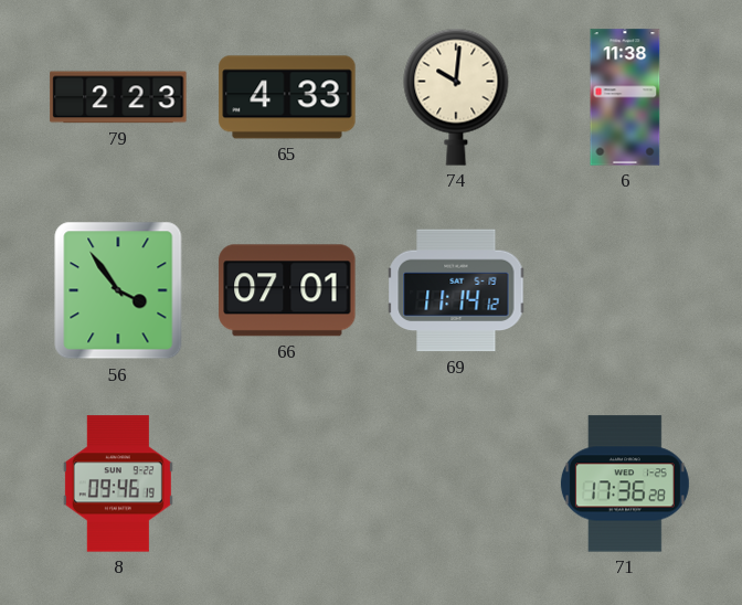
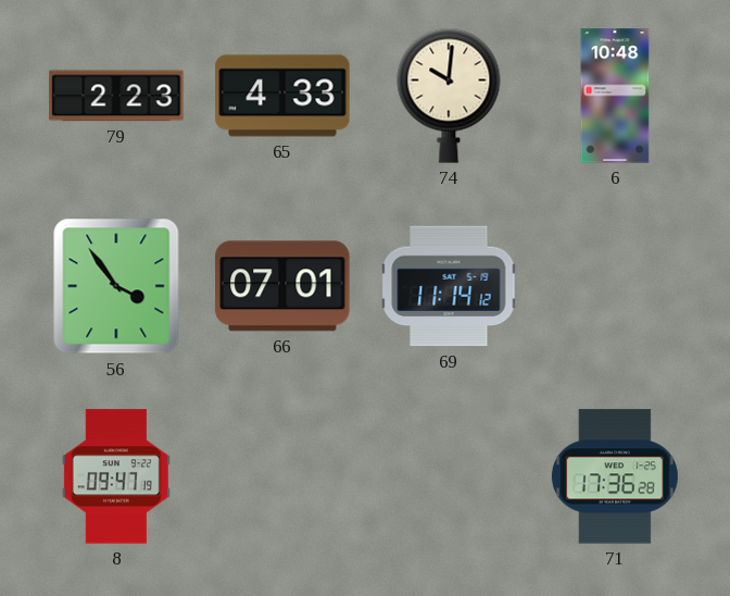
6: 11:38 -> 10:48 (615, 96)
8: 09:46 -> 09:47 (116, 476)
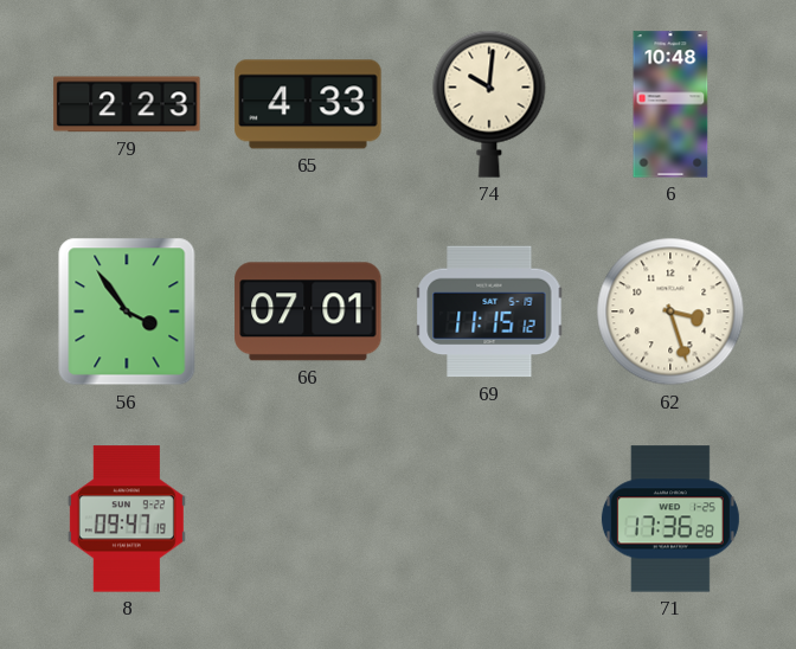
69: 11:14 -> 11:15 (489, 311)
62: none -> 3:27 (670, 311)
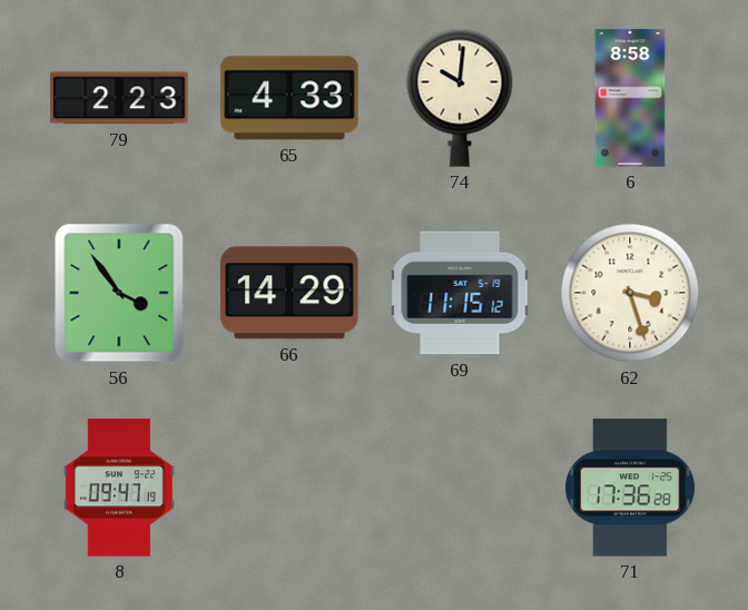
6: 10:48 -> 8:58 (630, 98)
66: 07:01 -> 14:29 (289, 293)
